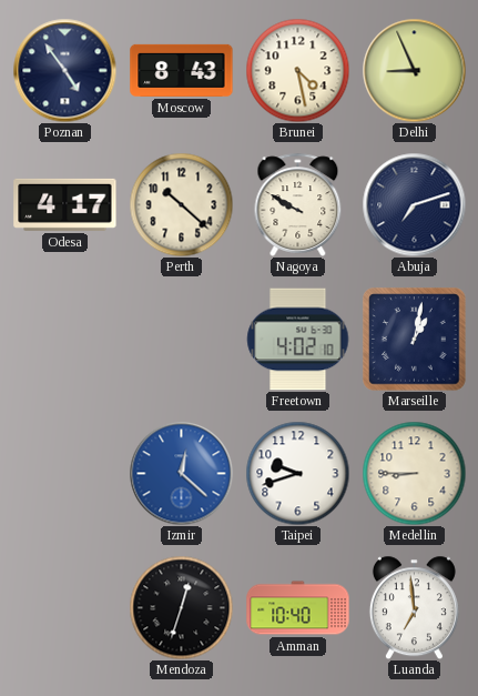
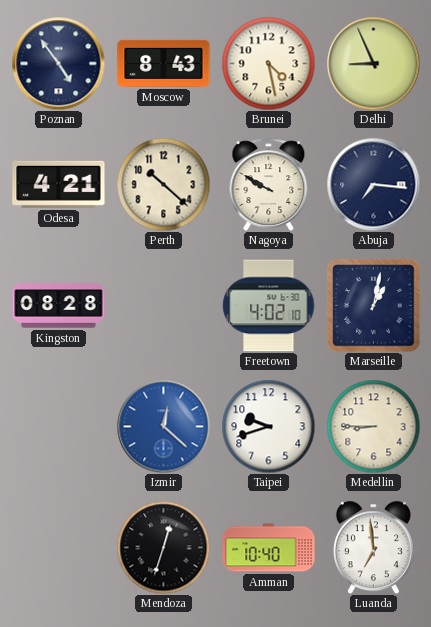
Odesa: 4:17 -> 4:21 (59, 184)
Abuja: 7:12 -> 7:16 (373, 184)
Kingston: none -> 08:28 (59, 306)
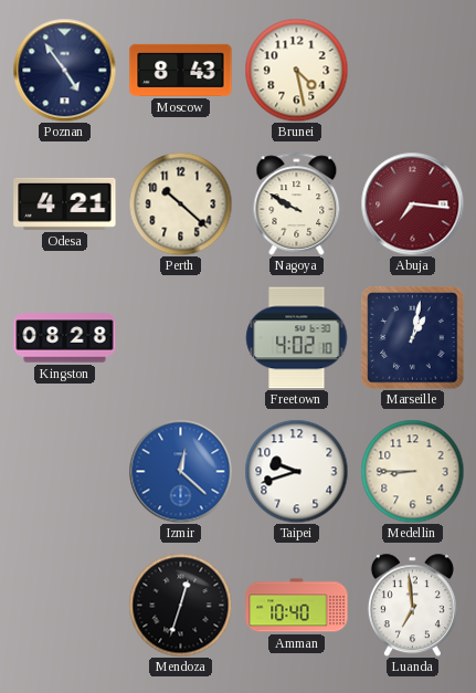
Delhi: 8:56 -> none (373, 63)
Abuja dial: navy -> burgundy (412, 203)
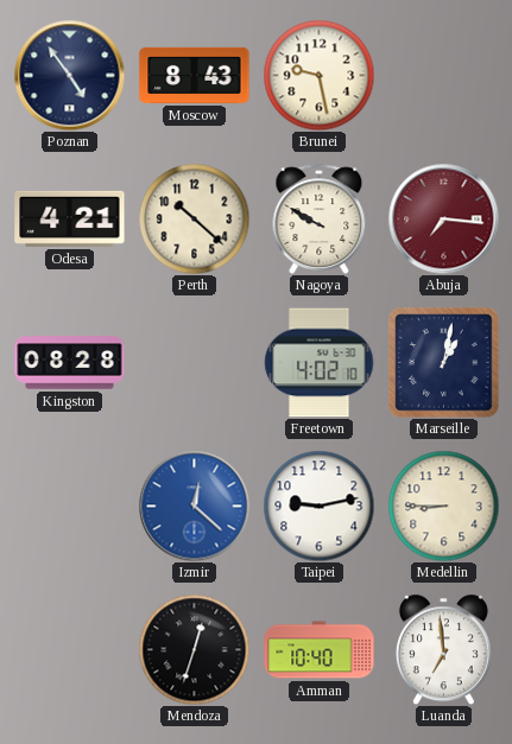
Brunei: 4:28 -> 9:28 (318, 75)
Taipei: 9:42 -> 9:13 (318, 505)
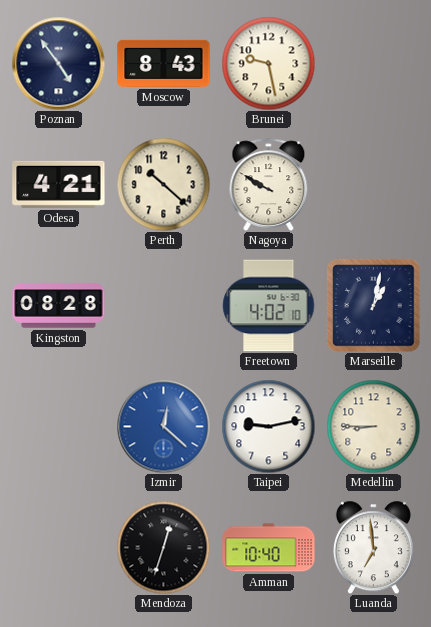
Abuja: 7:16 -> none (443, 218)
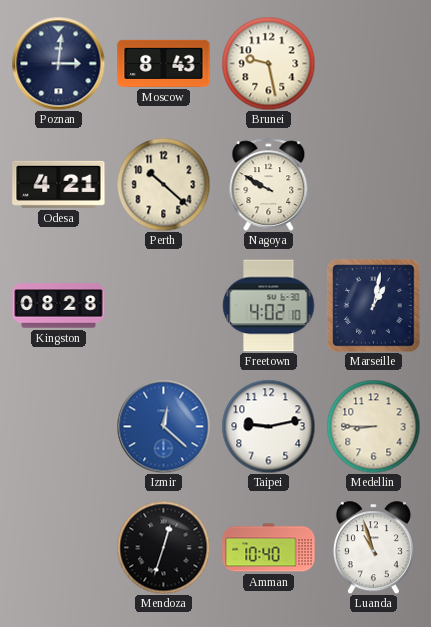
Poznan: 4:54 -> 3:01 (58, 63)
Luanda: 6:59 -> 10:57 (373, 547)
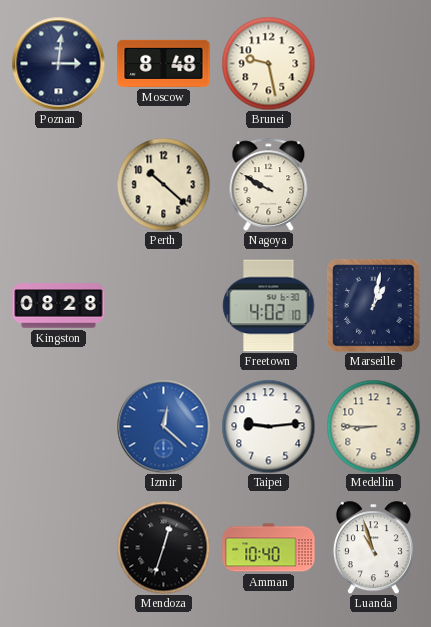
Moscow: 8:43 -> 8:48 (164, 63)
Odesa: 4:21 -> none (59, 184)
Taipei: 9:13 -> 9:14 (268, 426)
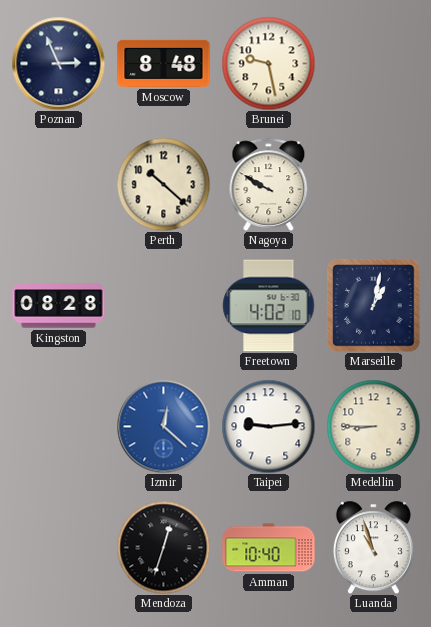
Poznan: 3:01 -> 2:56 (58, 63)
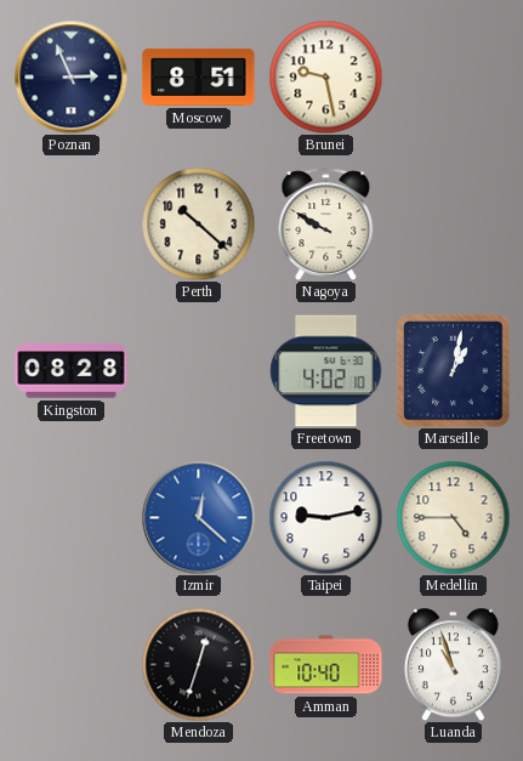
Moscow: 8:48 -> 8:51 (199, 76)
Taipei: 9:14 -> 9:13 (325, 517)
Medellin: 8:45 -> 4:45 (453, 517)
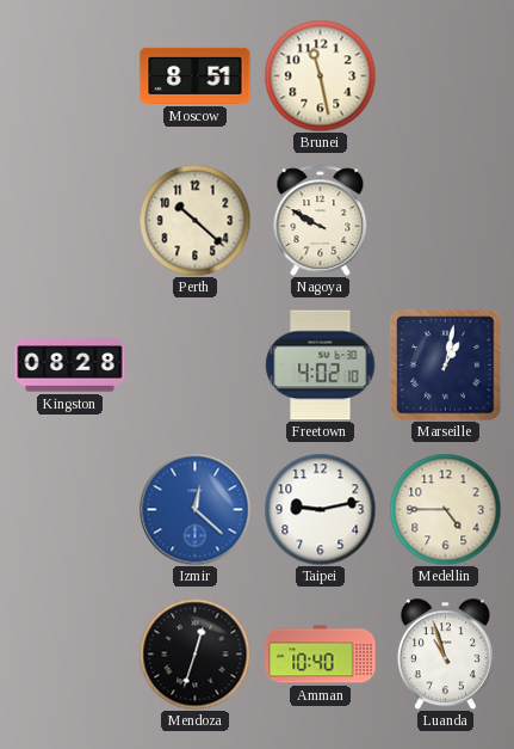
Poznan: 2:56 -> none (70, 76)
Brunei: 9:28 -> 11:28 (320, 75)
